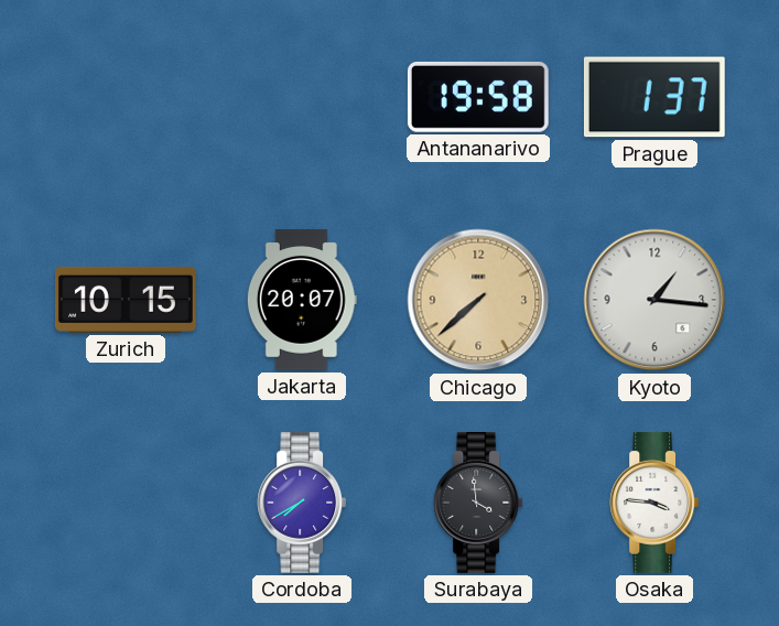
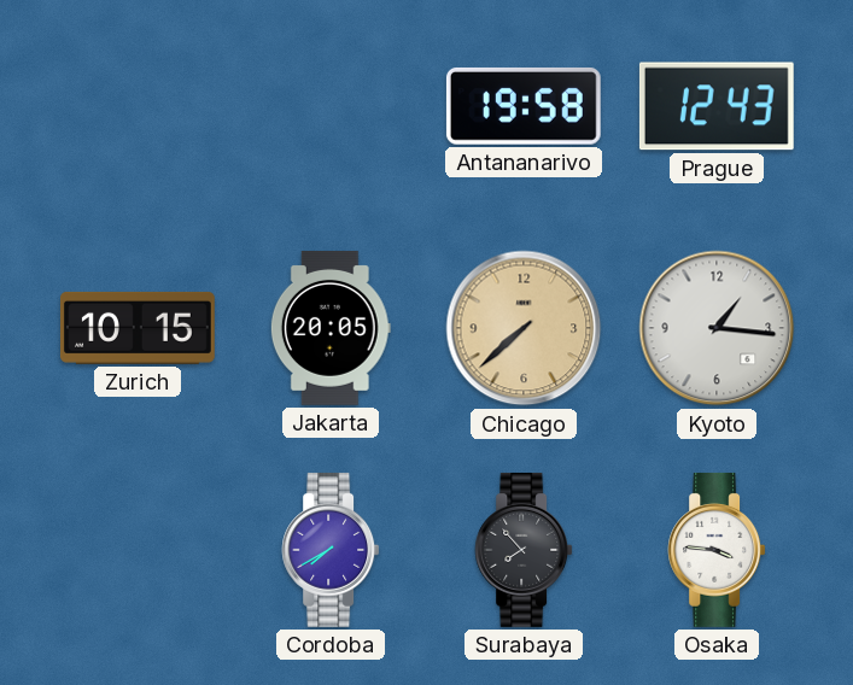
Prague: 1:37 -> 12:43 (717, 106)
Jakarta: 20:07 -> 20:05 (331, 328)
Surabaya: 3:59 -> 7:53 (524, 550)
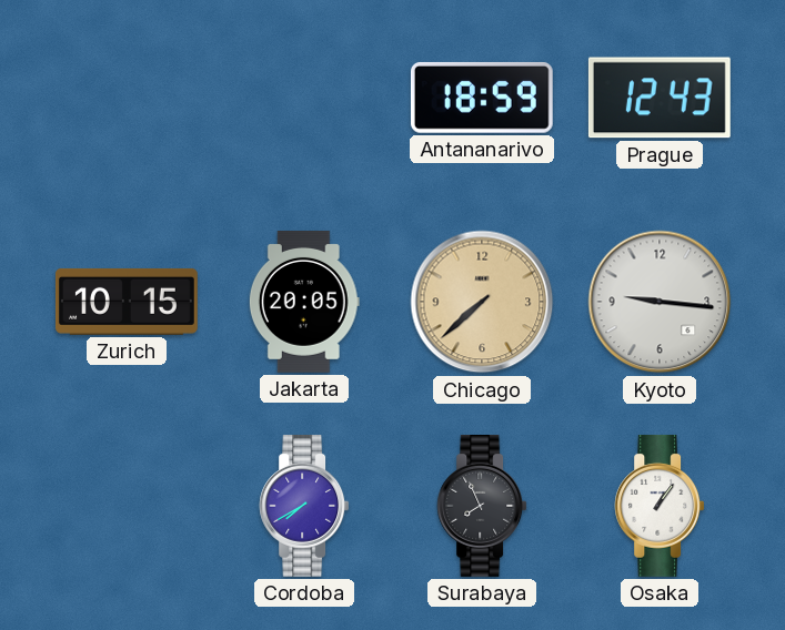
Antananarivo: 19:58 -> 18:59 (482, 98)
Kyoto: 1:16 -> 9:16 (660, 302)
Surabaya: 7:53 -> 7:56 (482, 506)
Osaka: 3:46 -> 1:06 (660, 506)
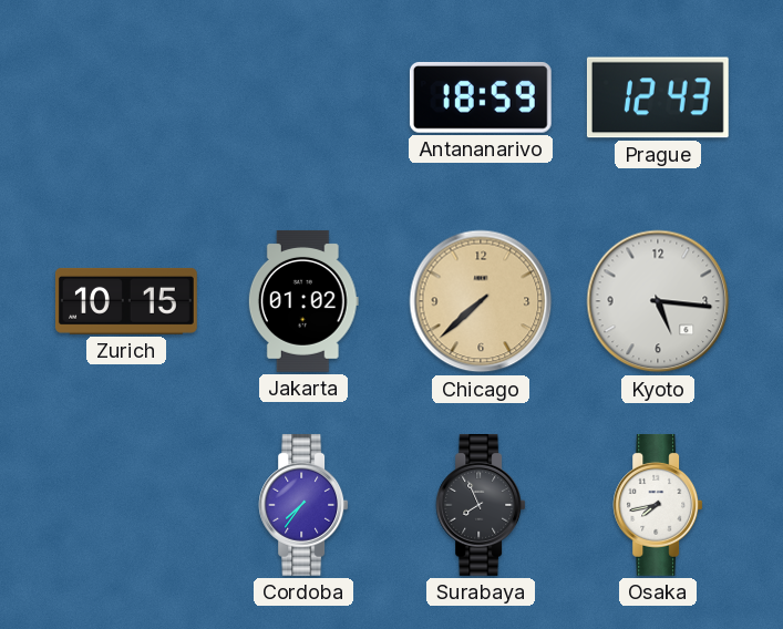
Jakarta: 20:05 -> 01:02 (303, 301)
Kyoto: 9:16 -> 5:16 (658, 301)
Cordoba: 7:40 -> 7:36 (303, 505)
Osaka: 1:06 -> 7:43 (658, 505)
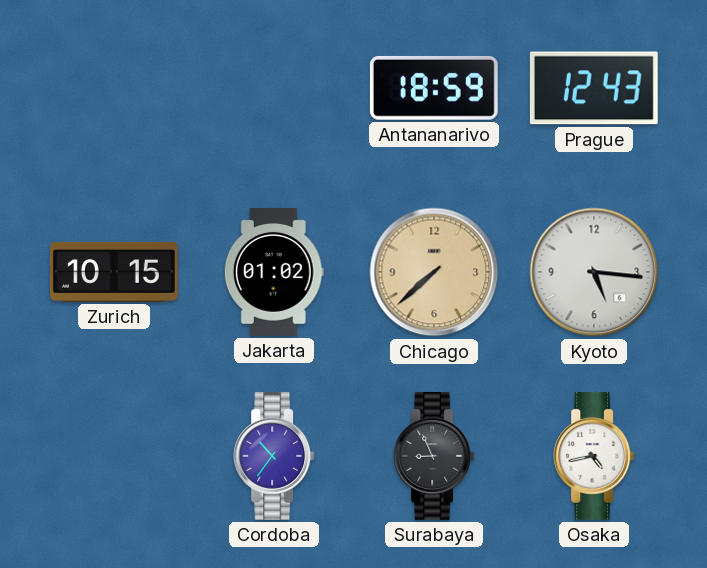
Cordoba: 7:36 -> 10:36 (274, 456)
Surabaya: 7:56 -> 8:56 (434, 456)
Osaka: 7:43 -> 4:43 (594, 456)
